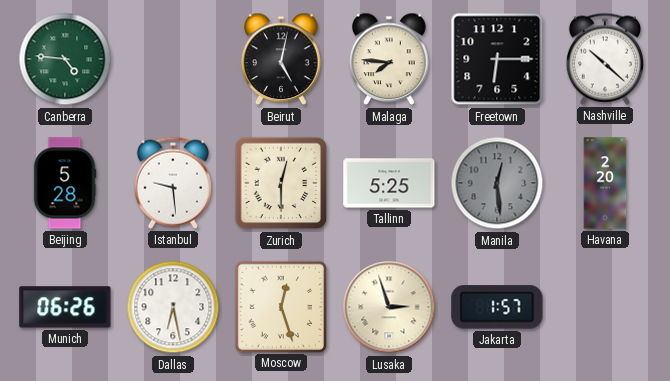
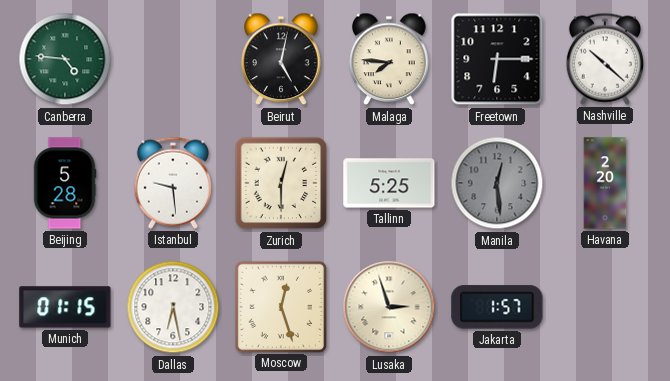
Munich: 06:26 -> 01:15 (65, 307)
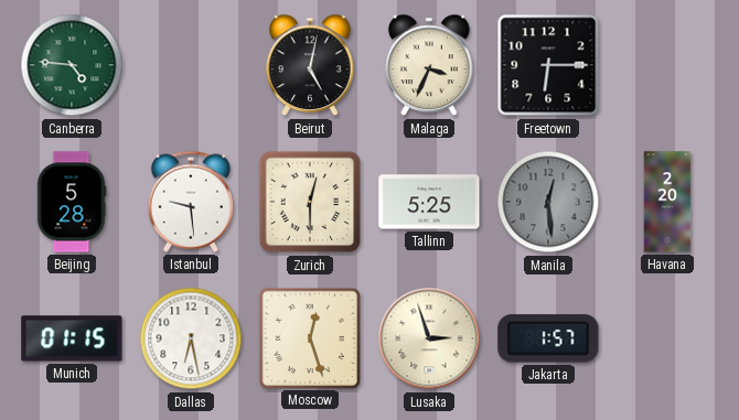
Malaga: 7:46 -> 3:34 (429, 65)
Nashville: 10:22 -> none (605, 59)
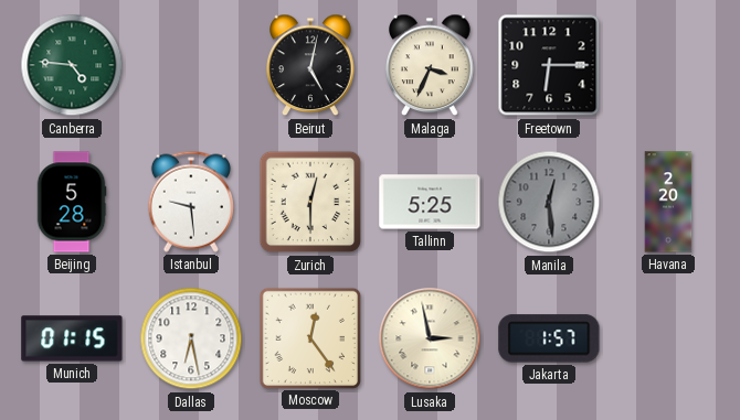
Moscow: 12:27 -> 12:24 (309, 337)
Lusaka: 2:57 -> 2:58 (430, 338)
